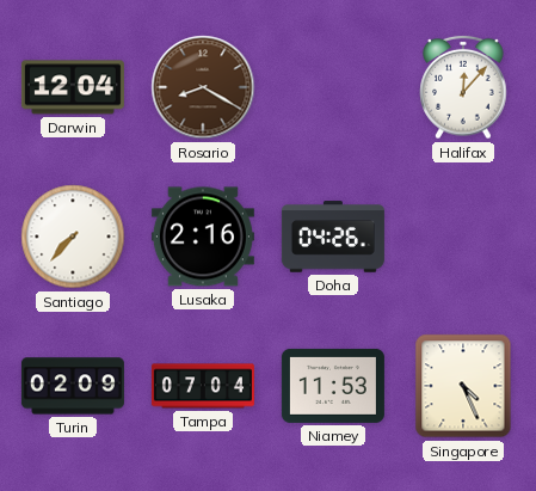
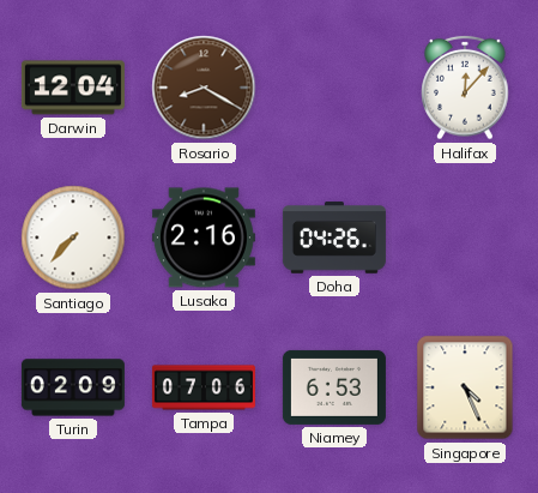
Tampa: 07:04 -> 07:06 (204, 387)
Niamey: 11:53 -> 6:53 (334, 387)
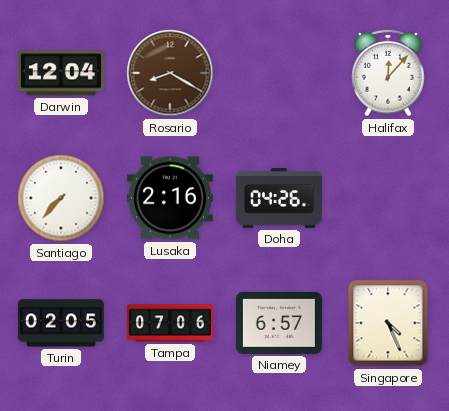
Turin: 02:09 -> 02:05 (61, 323)
Niamey: 6:53 -> 6:57 (279, 323)
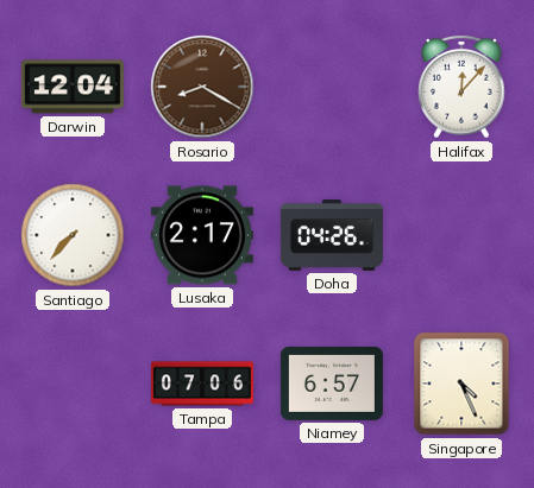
Lusaka: 2:16 -> 2:17 (202, 235)
Turin: 02:05 -> none (61, 323)
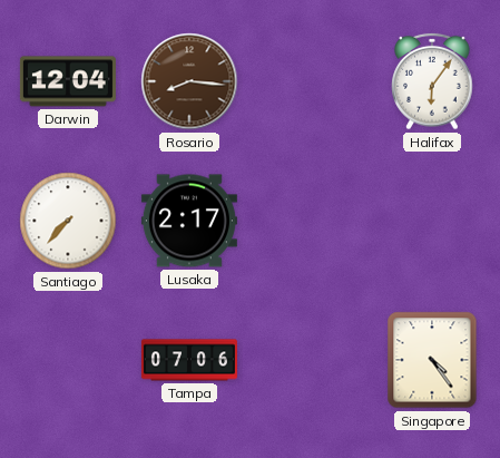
Rosario: 8:20 -> 8:16 (189, 81)
Halifax: 12:07 -> 6:06 (432, 81)
Doha: 04:26 -> none (332, 235)
Niamey: 6:57 -> none (332, 384)
Singapore: 4:26 -> 4:24 (432, 360)
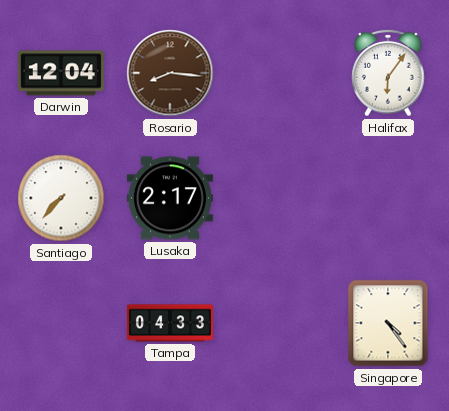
Tampa: 07:06 -> 04:33 (170, 323)
